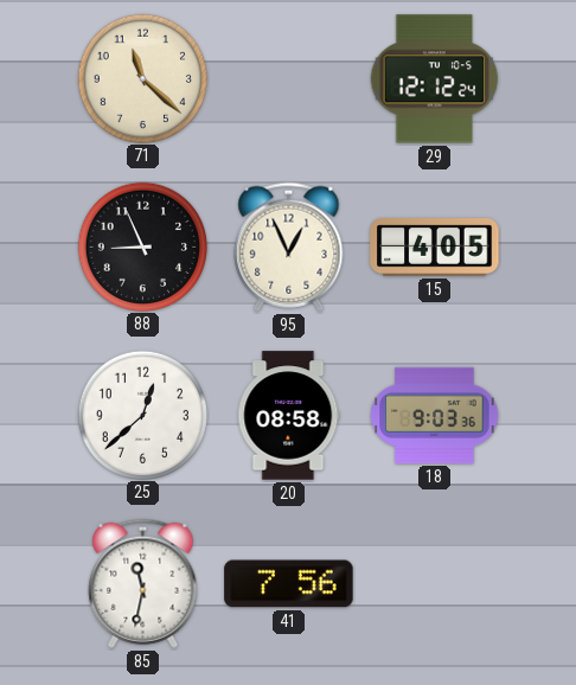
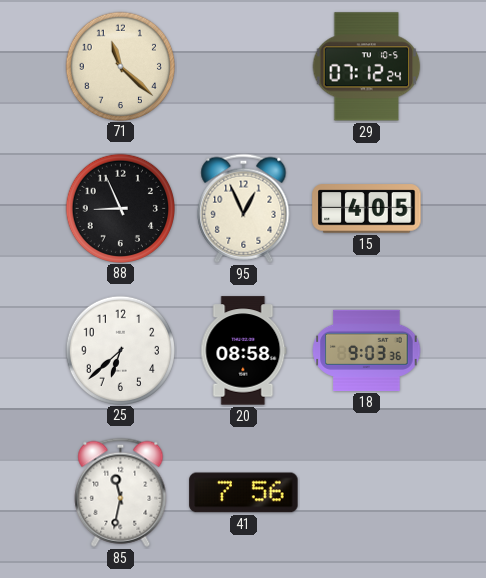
29: 12:12 -> 07:12 (367, 67)
25: 12:38 -> 6:38 (120, 350)
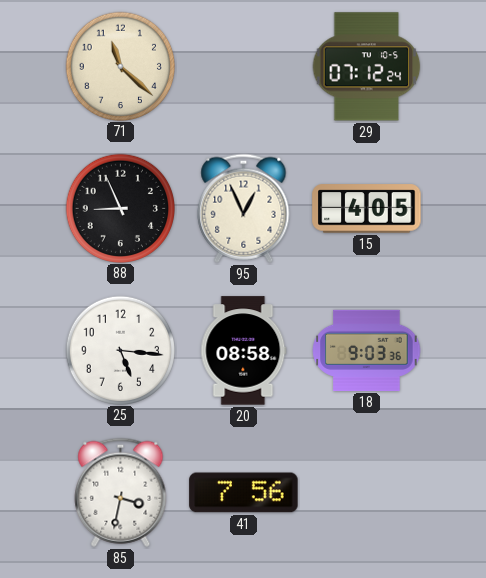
25: 6:38 -> 5:16 (120, 350)
85: 11:32 -> 3:32 (121, 492)
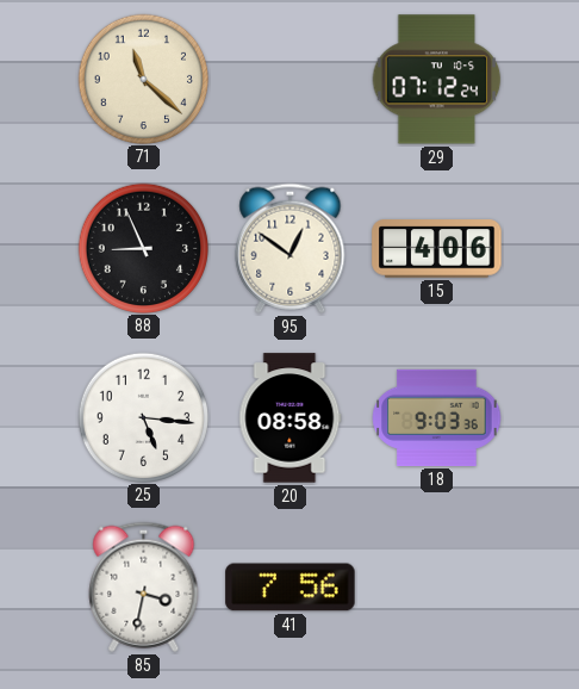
95: 12:56 -> 12:51 (291, 248)
15: 4:05 -> 4:06 (437, 249)
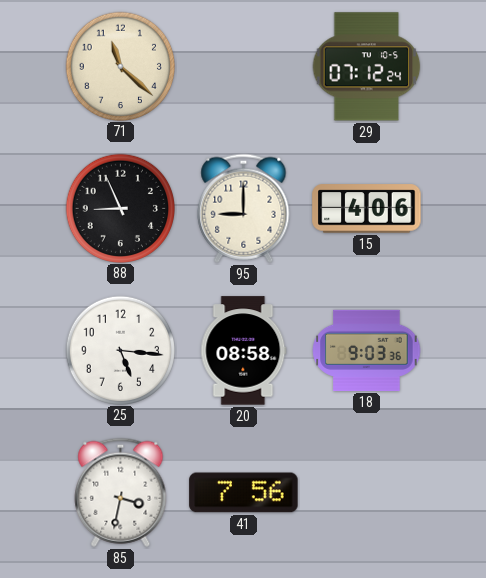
95: 12:51 -> 9:00 (244, 208)
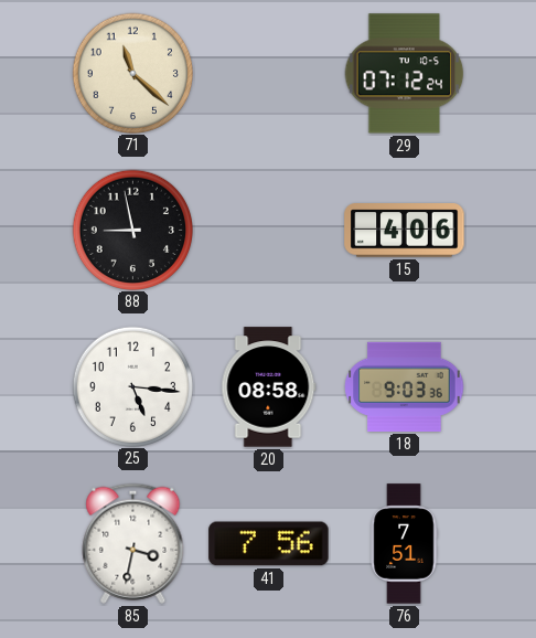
88: 8:56 -> 8:58 (132, 230)
95: 9:00 -> none (244, 208)
76: none -> 7:51 (404, 544)
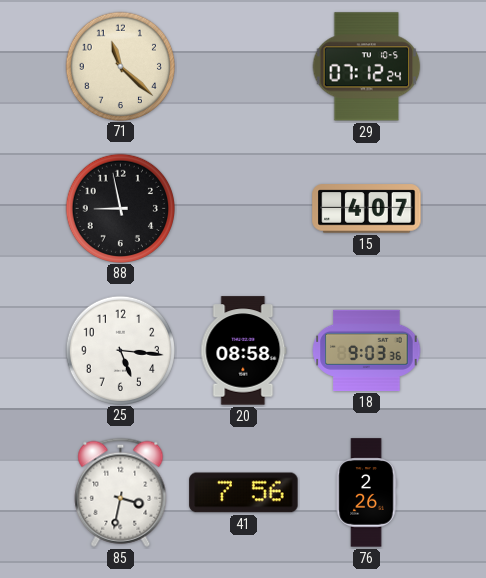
15: 4:06 -> 4:07 (367, 209)
76: 7:51 -> 2:26 (366, 493)
